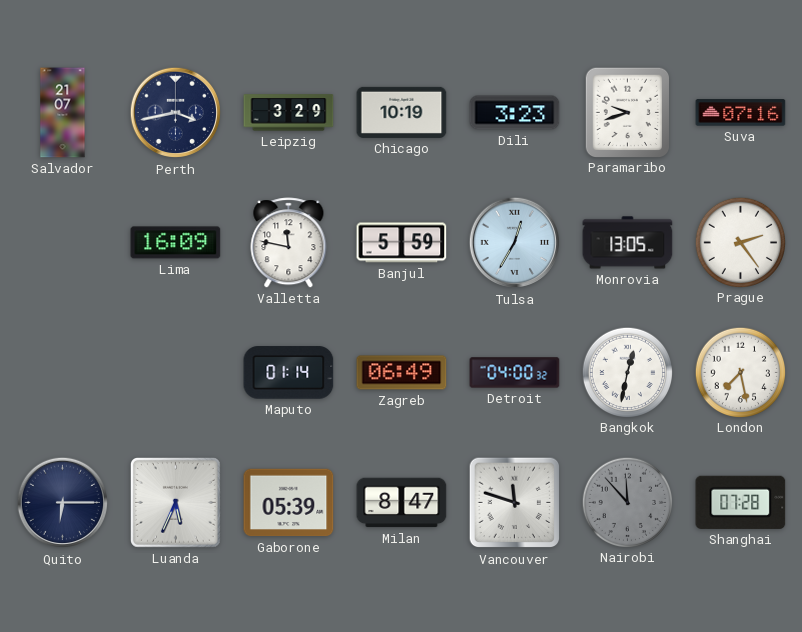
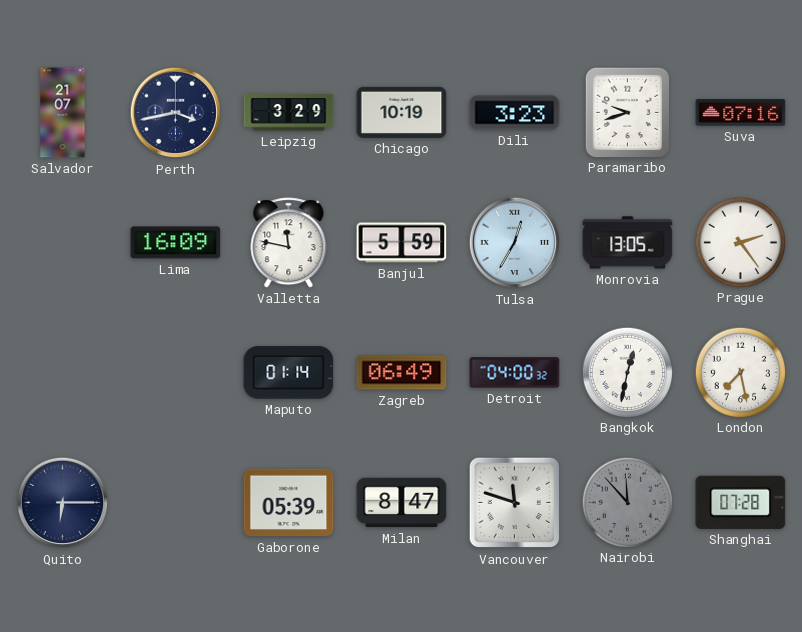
Luanda: 5:34 -> none (176, 503)
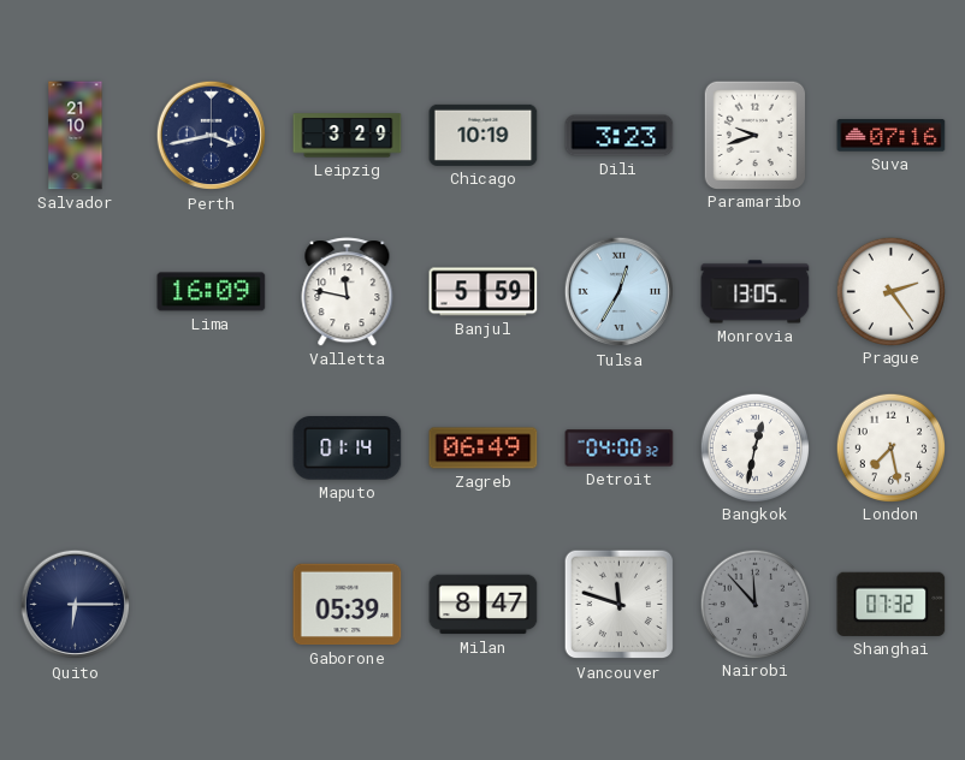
Salvador: 21:07 -> 21:10 (76, 136)
Shanghai: 07:28 -> 07:32 (892, 604)
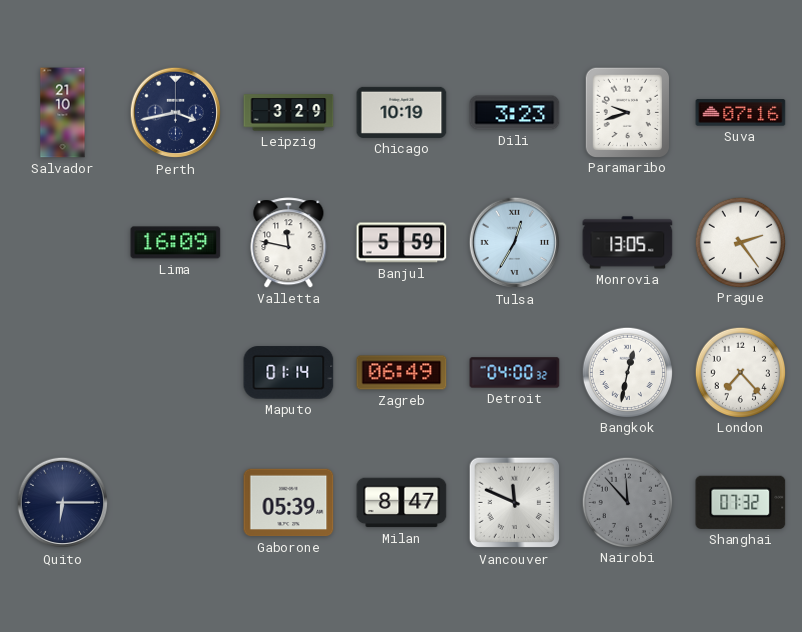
London: 7:28 -> 7:23 (740, 372)
Vancouver: 11:48 -> 11:49 (515, 503)
